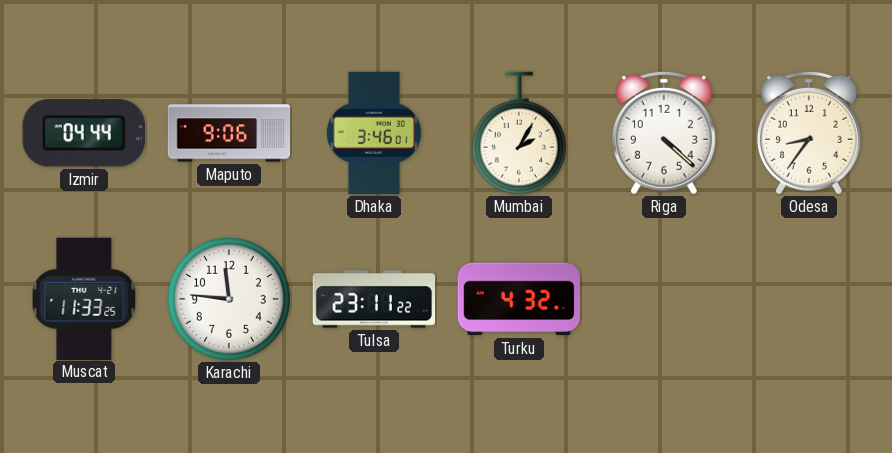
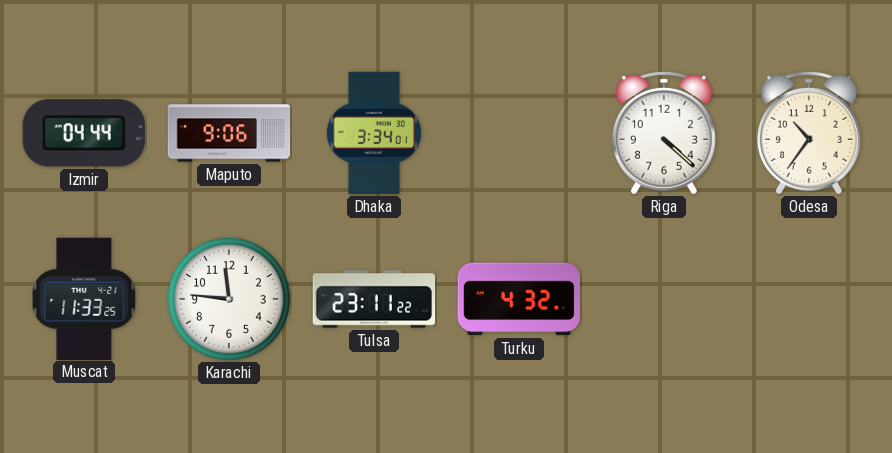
Dhaka: 3:46 -> 3:34 (374, 133)
Mumbai: 2:05 -> none (519, 133)
Odesa: 8:36 -> 10:36 (809, 133)
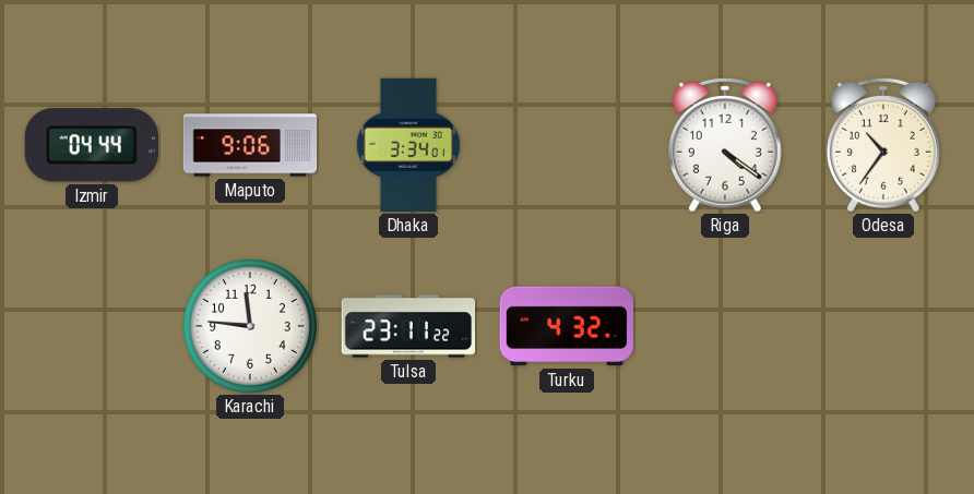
Riga: 4:22 -> 4:21 (725, 145)
Muscat: 11:33 -> none (84, 298)
